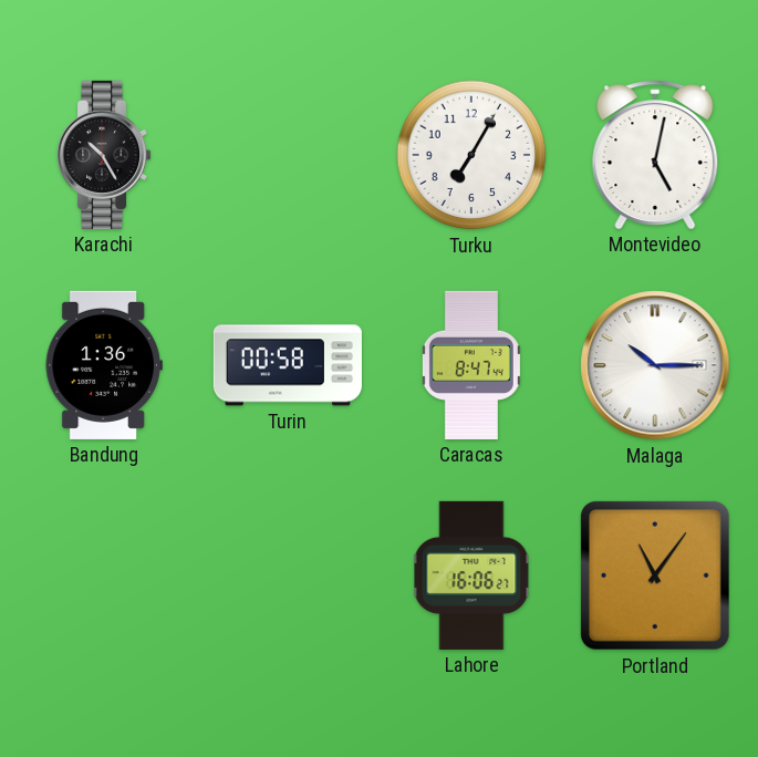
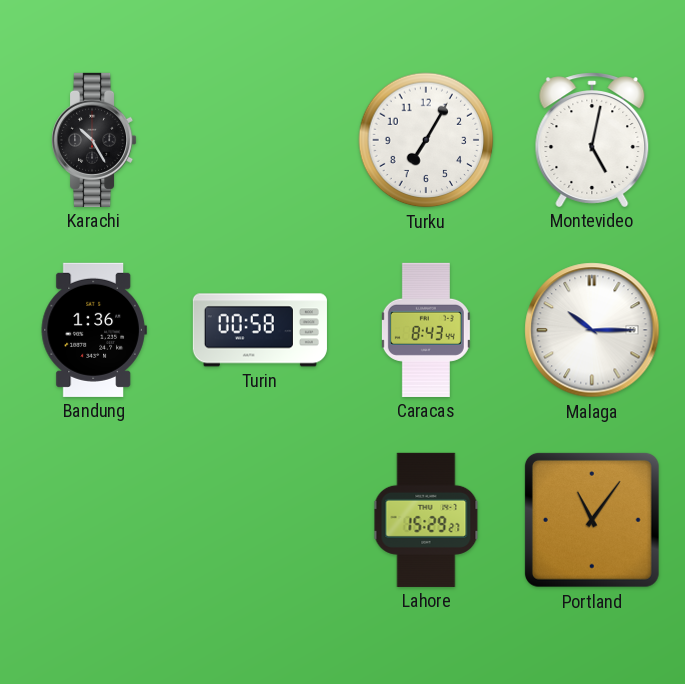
Caracas: 8:47 -> 8:43 (426, 330)
Lahore: 16:06 -> 15:29 (426, 520)
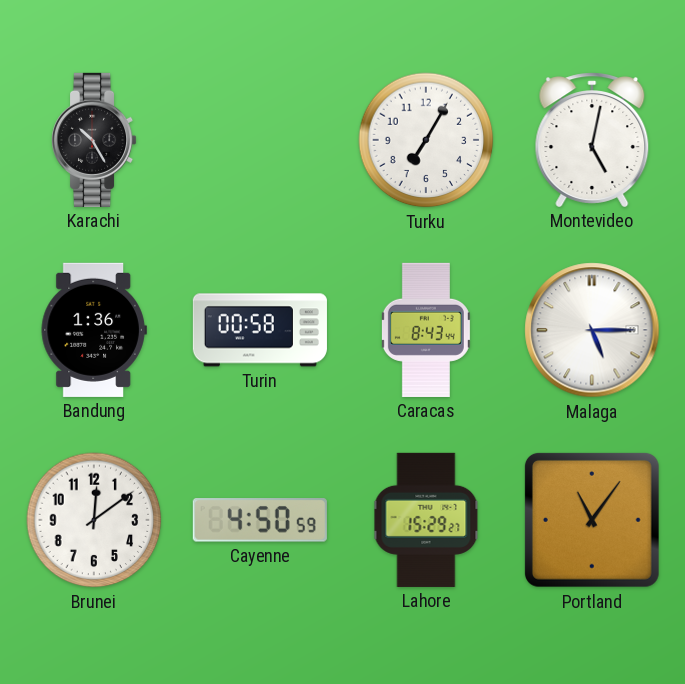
Malaga: 10:15 -> 5:15 (592, 330)
Brunei: none -> 12:09 (94, 520)
Cayenne: none -> 4:50 (260, 520)
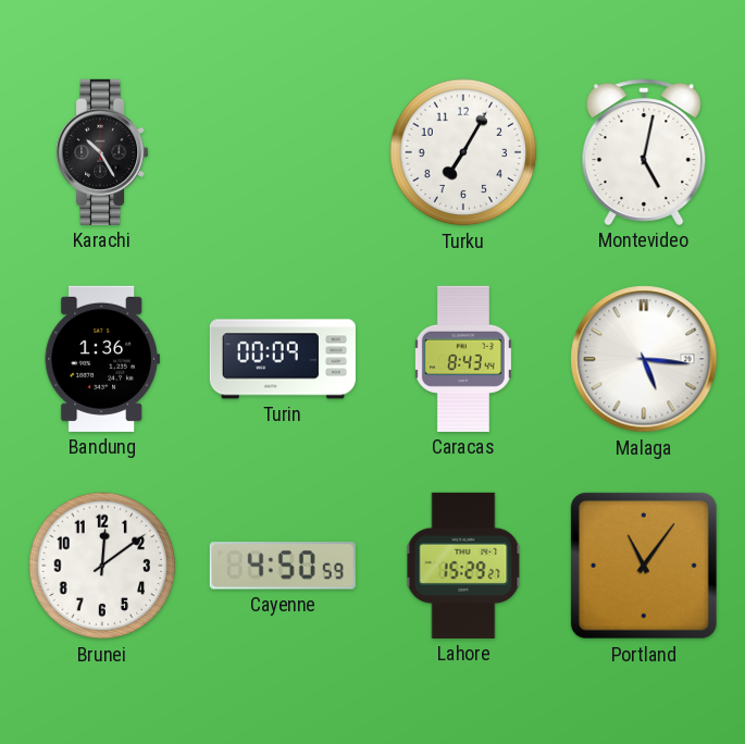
Turin: 00:58 -> 00:09 (283, 359)
Malaga: 5:15 -> 5:16 (644, 359)
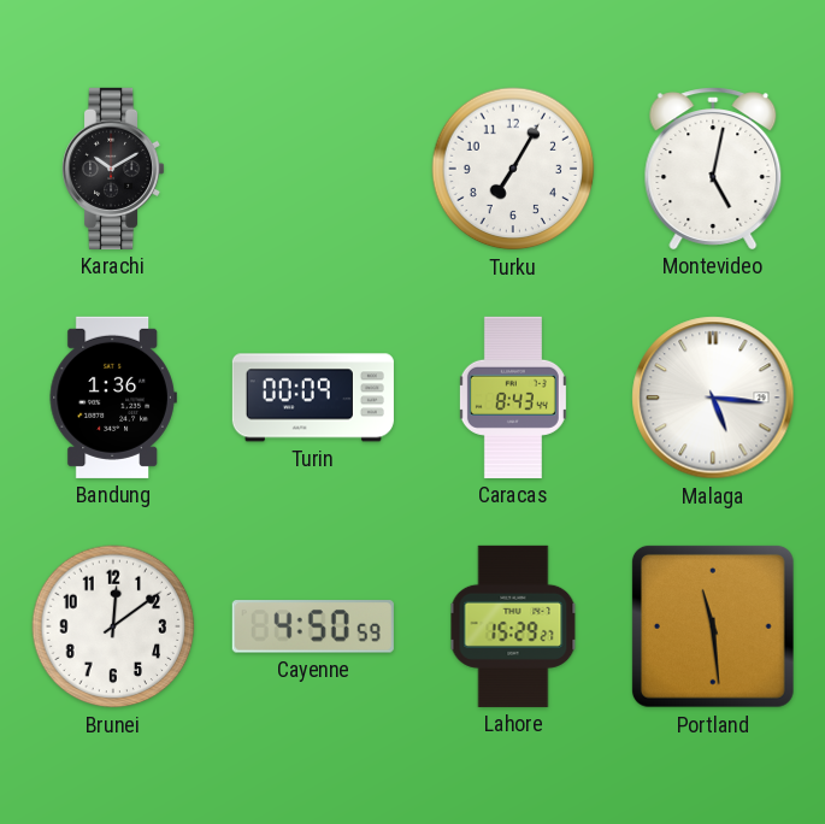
Karachi: 10:25 -> 10:10 (114, 169)
Portland: 11:06 -> 11:29 (713, 626)
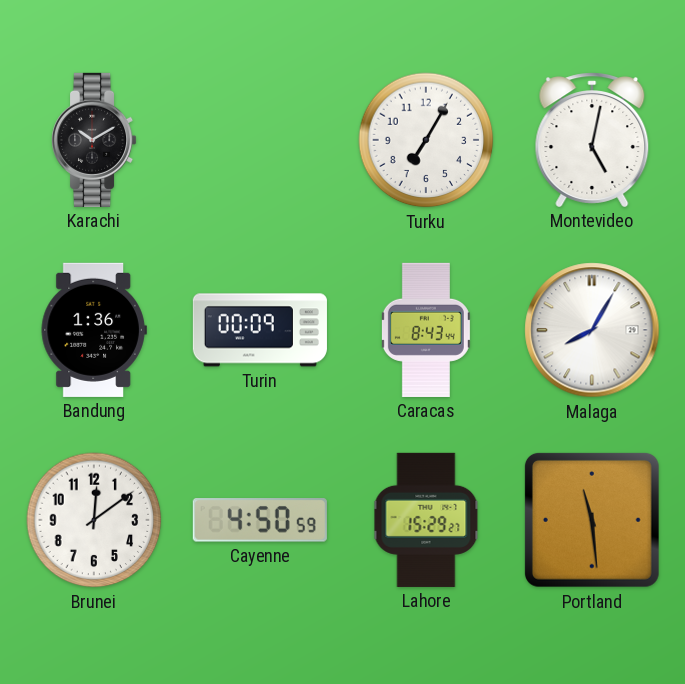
Malaga: 5:16 -> 8:05 (592, 330)
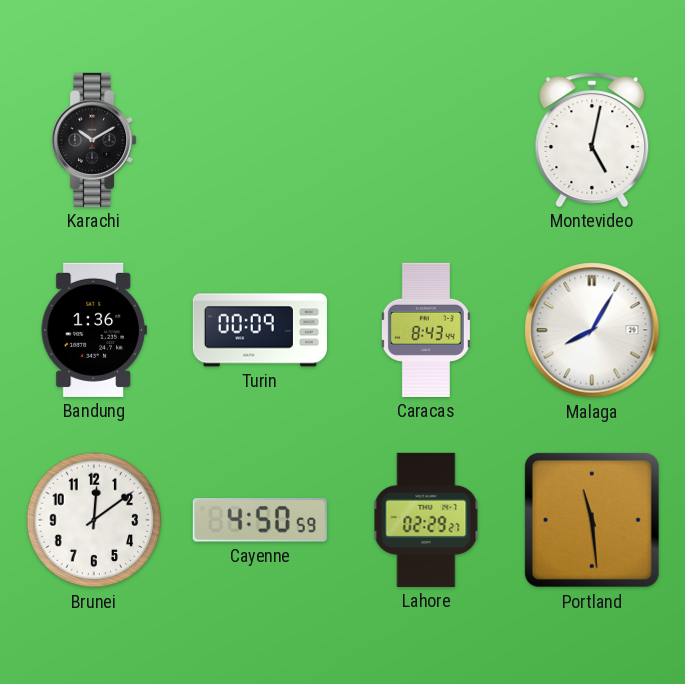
Turku: 7:05 -> none (426, 140)
Lahore: 15:29 -> 02:29 (426, 520)
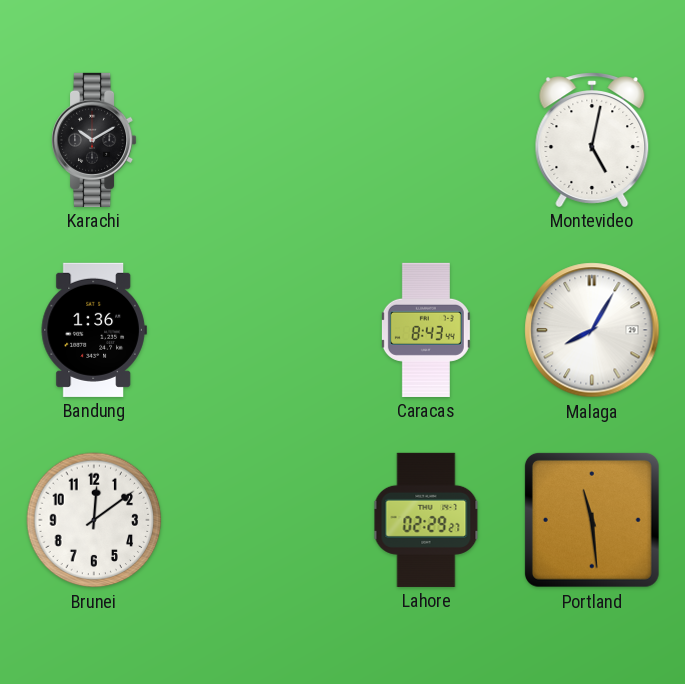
Turin: 00:09 -> none (260, 330)
Cayenne: 4:50 -> none (260, 520)
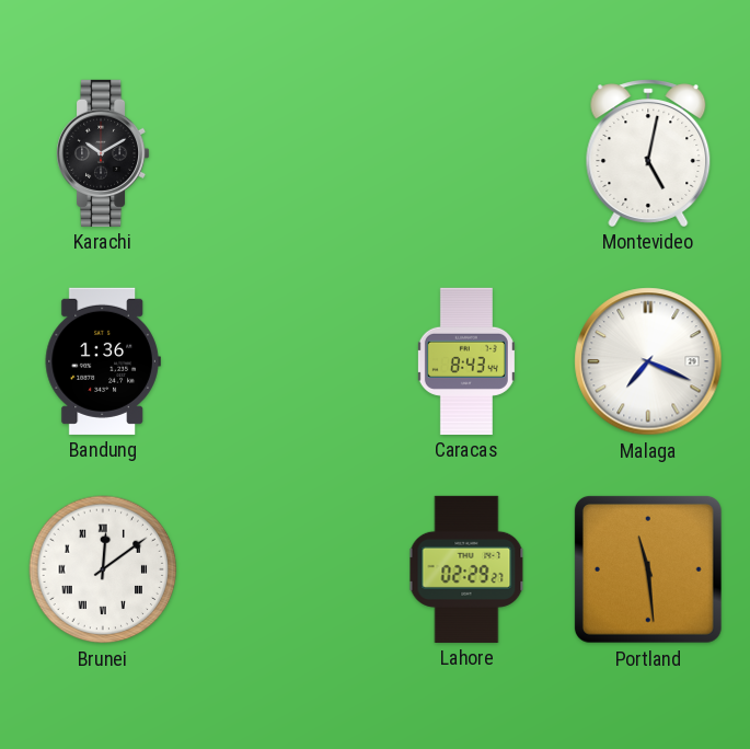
Malaga: 8:05 -> 7:19 (648, 361)
Brunei numerals: Arabic -> Roman (103, 569)
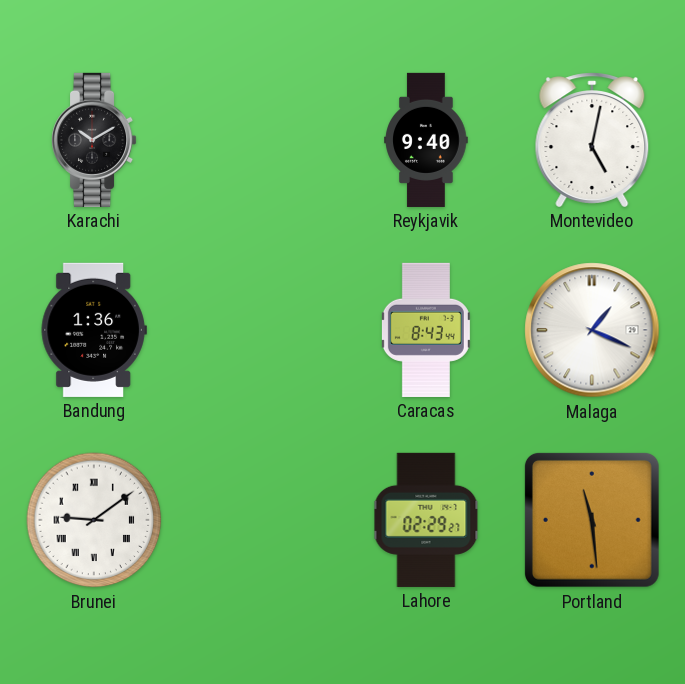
Reykjavik: none -> 9:40 (426, 140)
Malaga: 7:19 -> 1:19 (592, 330)
Brunei: 12:09 -> 9:09 (94, 520)
